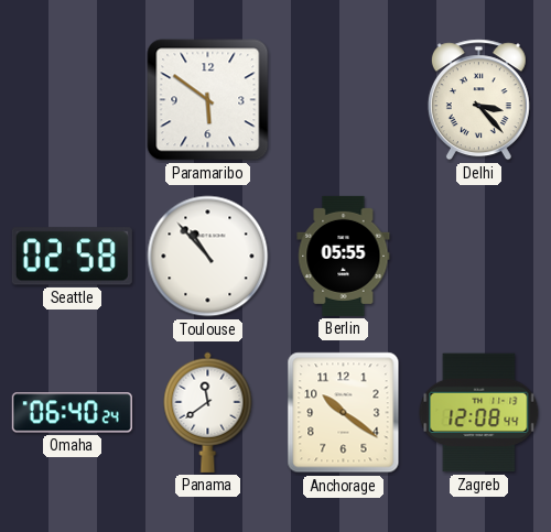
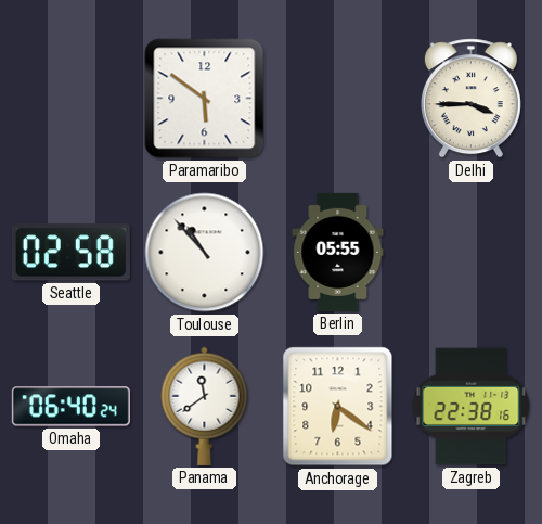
Delhi: 3:23 -> 3:45 (470, 99)
Anchorage: 10:21 -> 6:21 (338, 407)
Zagreb: 12:08 -> 22:38 (472, 407)
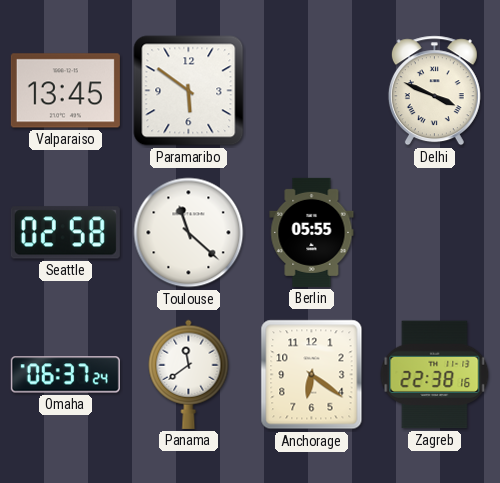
Valparaiso: none -> 13:45 (65, 91)
Delhi: 3:45 -> 3:49 (434, 91)
Toulouse: 10:53 -> 11:22 (189, 233)
Omaha: 06:40 -> 06:37 (65, 375)
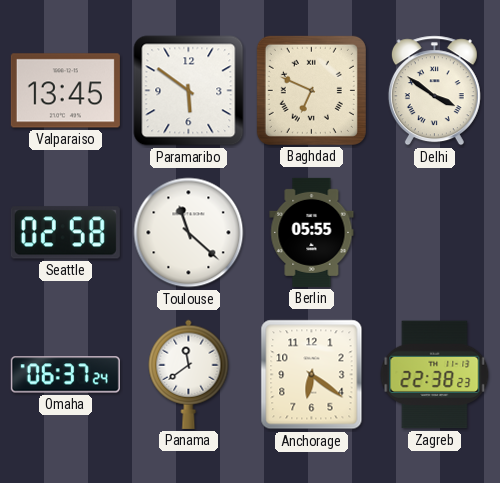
Baghdad: none -> 6:49 (311, 90)
Delhi: 3:49 -> 3:51 (434, 91)
Zagreb: 22:38:16 -> 22:38:23 (435, 375)
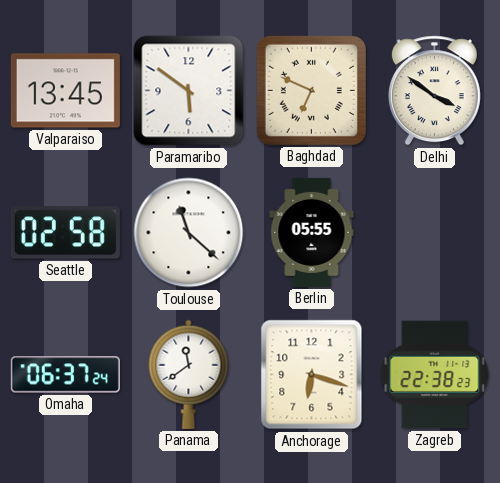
Anchorage: 6:21 -> 6:18 (312, 375)
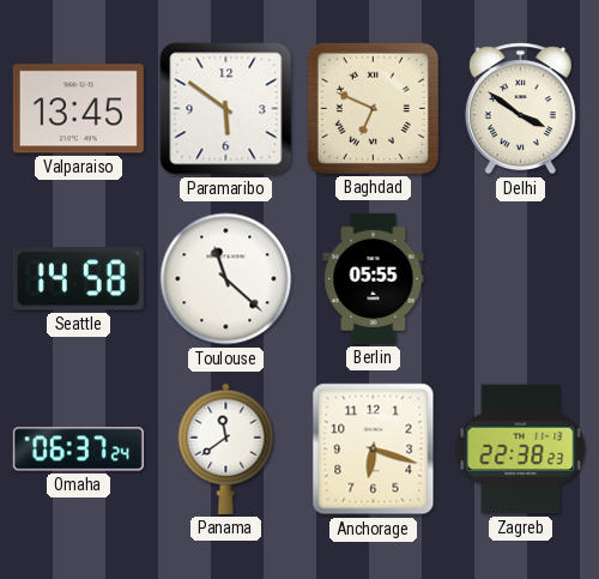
Seattle: 02:58 -> 14:58 (78, 279)
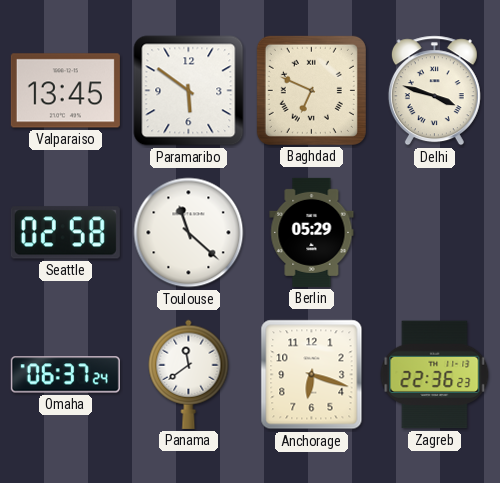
Delhi: 3:51 -> 3:48 (434, 91)
Seattle: 14:58 -> 02:58 (65, 233)
Berlin: 05:55 -> 05:29 (312, 232)
Zagreb: 22:38 -> 22:36 (435, 375)
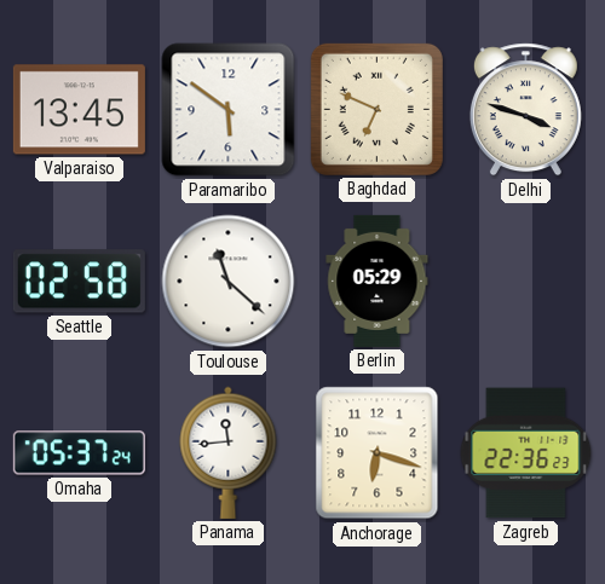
Omaha: 06:37 -> 05:37 (79, 453)
Panama: 11:39 -> 11:44 (229, 452)
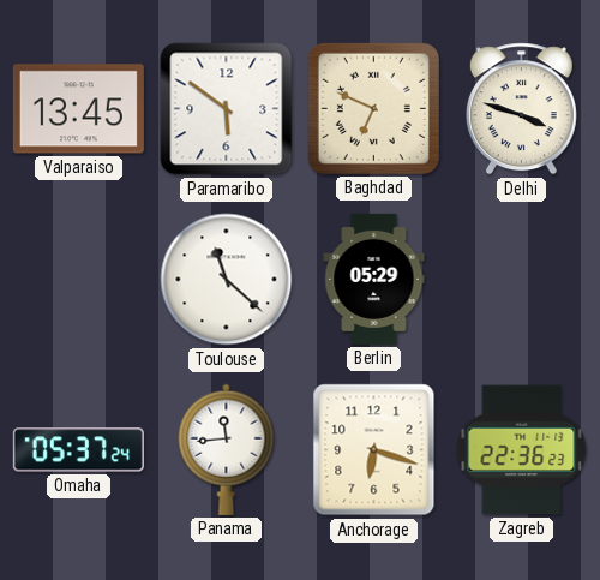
Seattle: 02:58 -> none (79, 282)
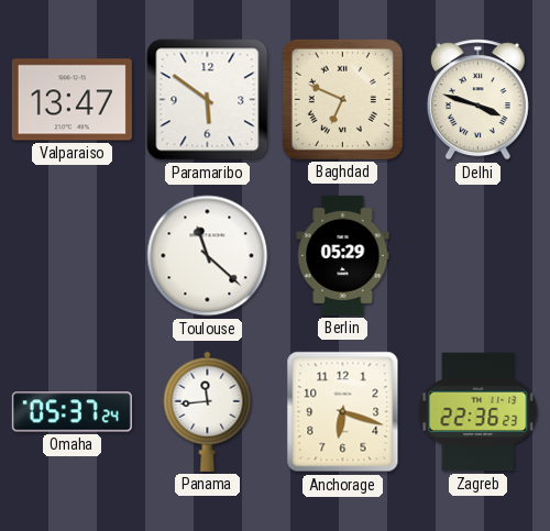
Valparaiso: 13:45 -> 13:47 (71, 100)
